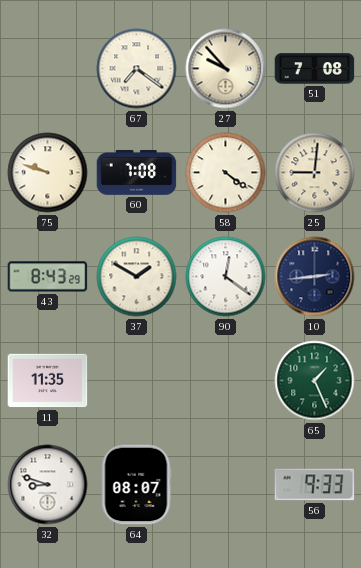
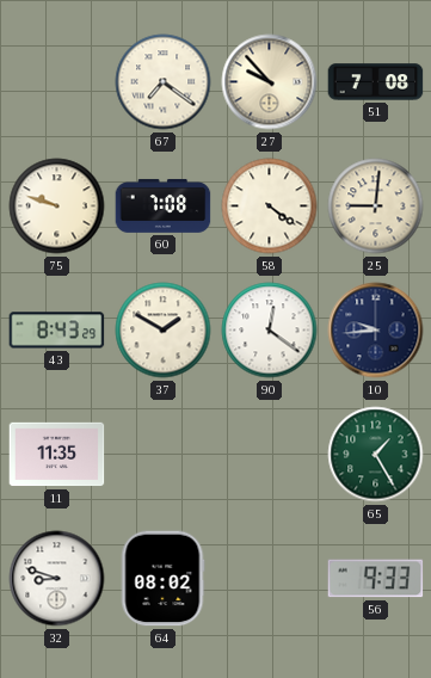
10: 2:44 -> 9:44 (376, 331)
65: 1:26 -> 1:25 (376, 455)
64: 08:07 -> 08:02 (162, 579)
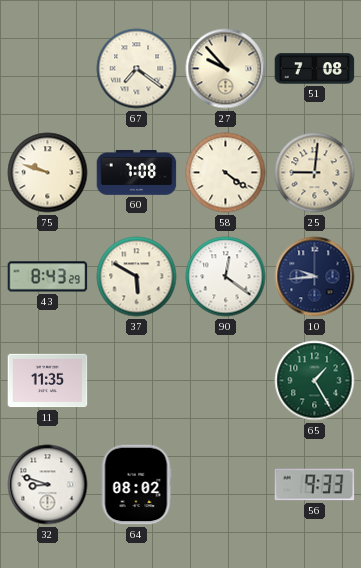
37: 1:50 -> 5:50 (137, 277)
